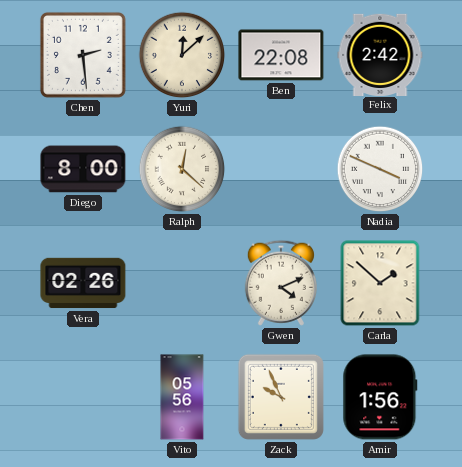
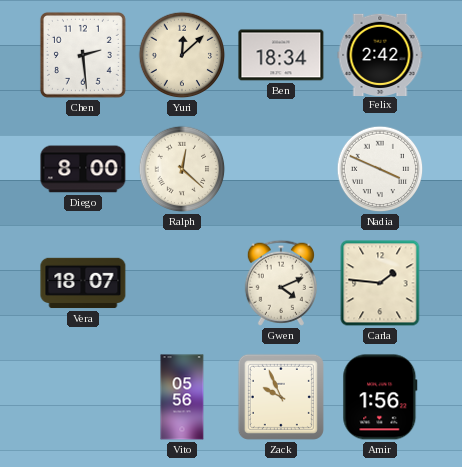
Ben: 22:08 -> 18:34 (281, 55)
Vera: 02:26 -> 18:07 (83, 283)
Carla: 1:52 -> 1:46 (380, 283)
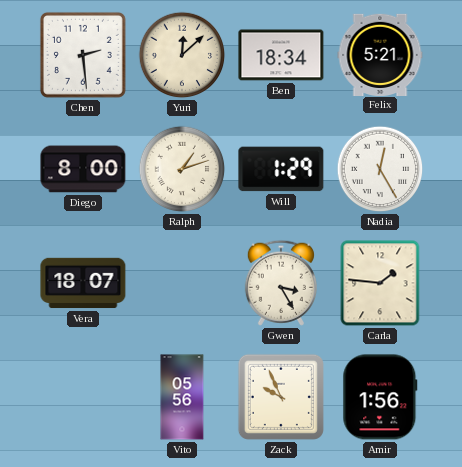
Felix: 2:42 -> 5:21 (380, 54)
Ralph: 12:22 -> 1:12 (182, 169)
Will: none -> 1:29 (281, 169)
Nadia: 3:49 -> 12:25 (380, 169)
Gwen: 4:11 -> 3:25 (281, 283)
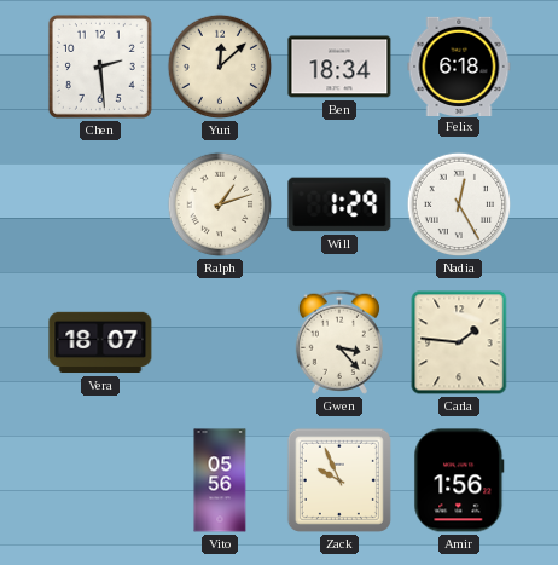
Felix: 5:21 -> 6:18 (459, 65)
Diego: 8:00 -> none (83, 169)
Gwen: 3:25 -> 3:23 (339, 342)
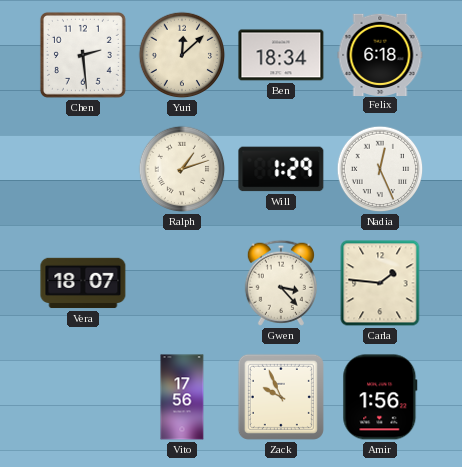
Nadia: 12:25 -> 12:26 (380, 169)
Vito: 05:56 -> 17:56 (182, 397)
